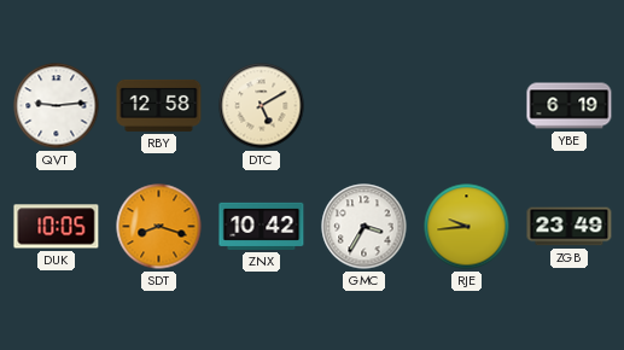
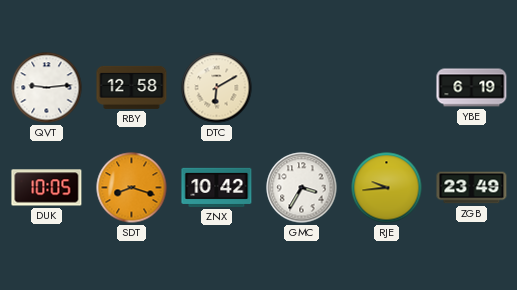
DTC: 5:10 -> 6:10 (217, 88)
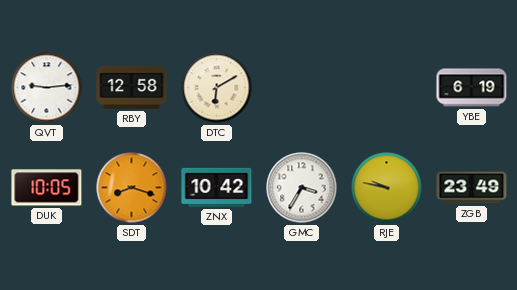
RJE: 9:44 -> 9:47 (387, 188)
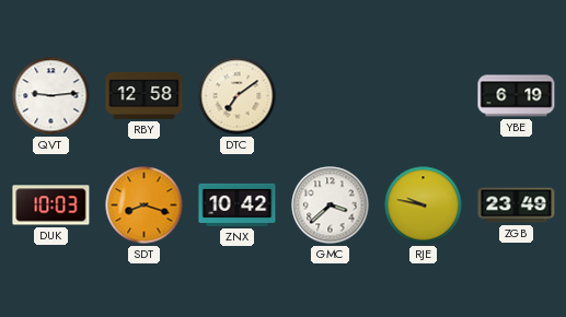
DTC: 6:10 -> 7:09 (238, 96)
DUK: 10:05 -> 10:03 (51, 206)
GMC: 3:35 -> 3:38 (331, 206)
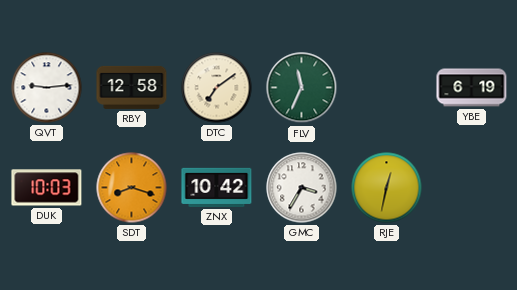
FLV: none -> 11:34 (302, 88)
GMC: 3:38 -> 3:35 (302, 188)
RJE: 9:47 -> 12:32 (387, 188)
ZGB: 23:49 -> none (517, 206)
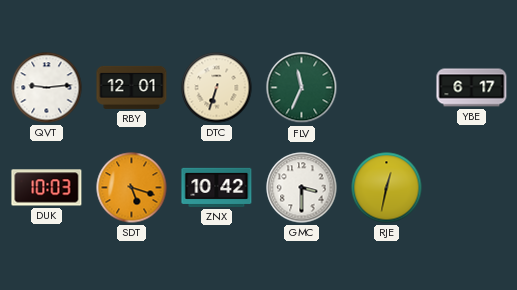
RBY: 12:58 -> 12:01 (132, 87)
DTC: 7:09 -> 6:33 (217, 88)
YBE: 6:19 -> 6:17 (472, 88)
SDT: 8:18 -> 5:18 (132, 188)
GMC: 3:35 -> 3:30 (302, 188)
